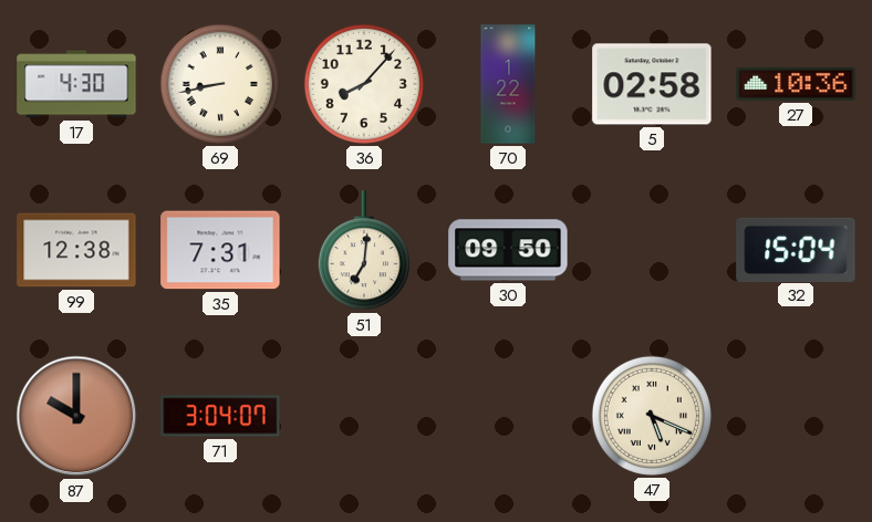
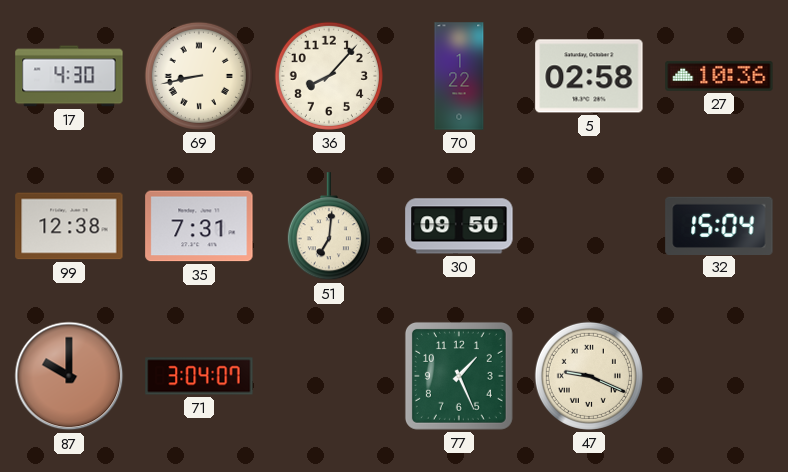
77: none -> 1:26 (459, 376)
47: 5:19 -> 9:19 (589, 376)
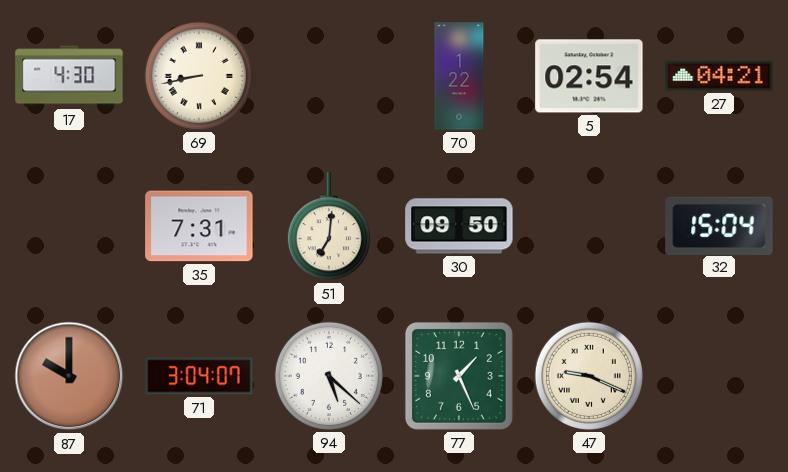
36: 8:07 -> none (329, 76)
5: 02:58 -> 02:54 (589, 76)
27: 10:36 -> 04:21 (719, 76)
99: 12:38 -> none (69, 226)
94: none -> 5:22 (329, 376)
